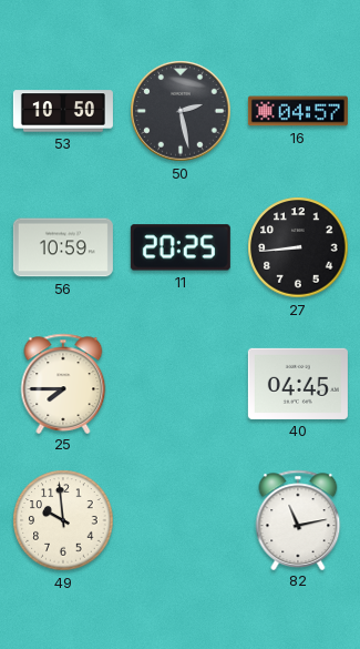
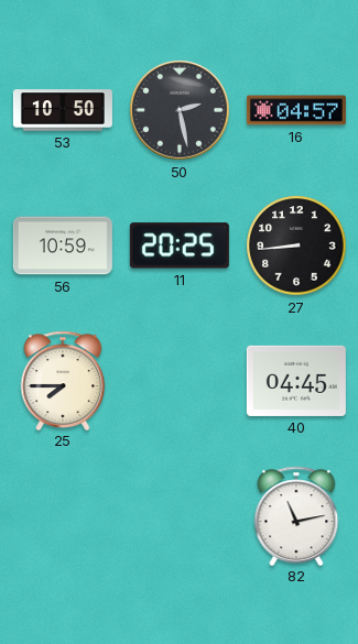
49: 9:59 -> none (63, 520)
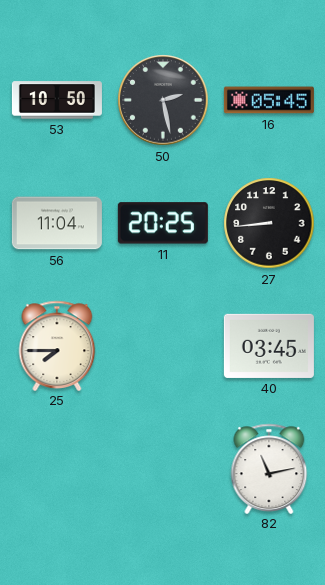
16: 04:57 -> 05:45 (269, 100)
56: 10:59 -> 11:04 (57, 223)
40: 04:45 -> 03:45 (269, 346)
